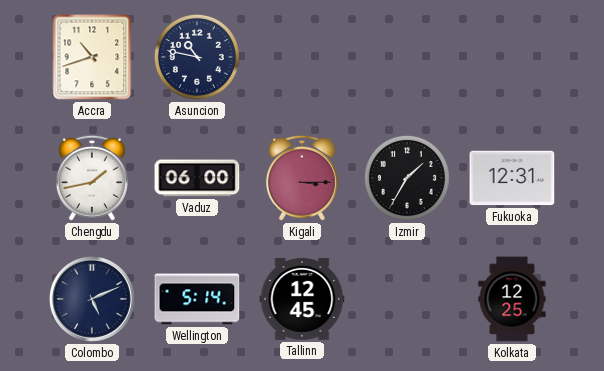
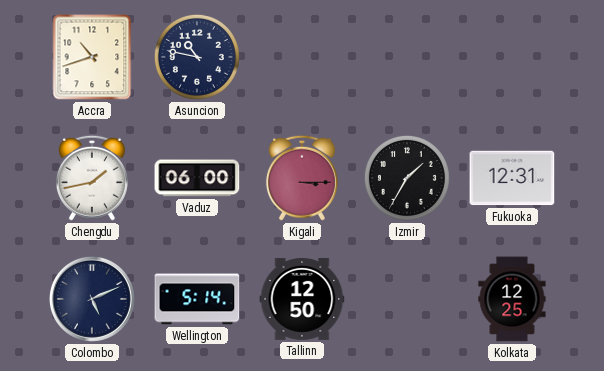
Tallinn: 12:45 -> 12:50 (302, 299)
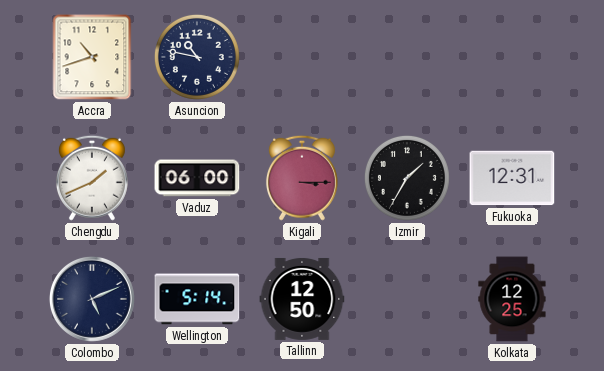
Chengdu: 1:43 -> 1:41 (92, 178)
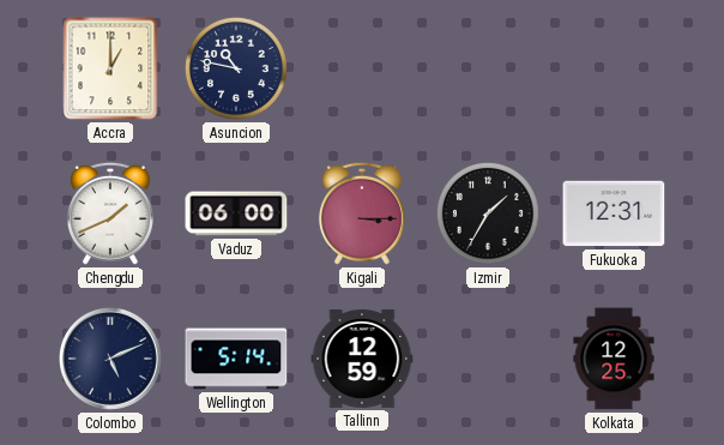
Accra: 10:42 -> 1:00 (110, 68)
Tallinn: 12:50 -> 12:59 (362, 359)
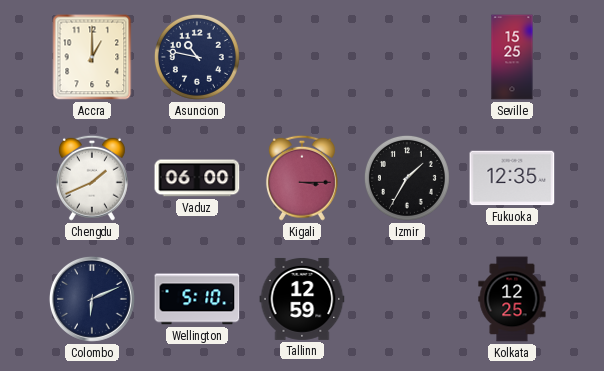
Seville: none -> 15:25 (512, 57)
Fukuoka: 12:31 -> 12:35 (512, 178)
Colombo: 5:11 -> 6:11 (92, 299)
Wellington: 5:14 -> 5:10 (197, 299)
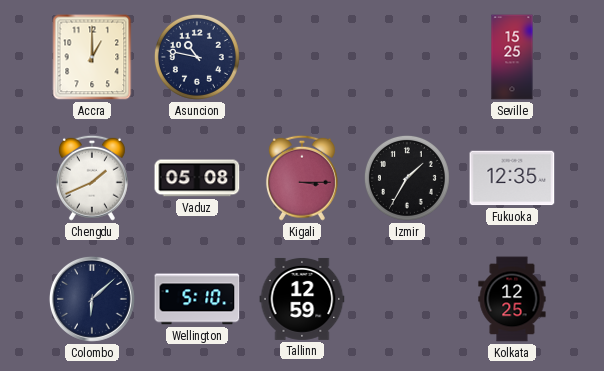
Vaduz: 06:00 -> 05:08 (197, 178)
Colombo: 6:11 -> 6:08 (92, 299)
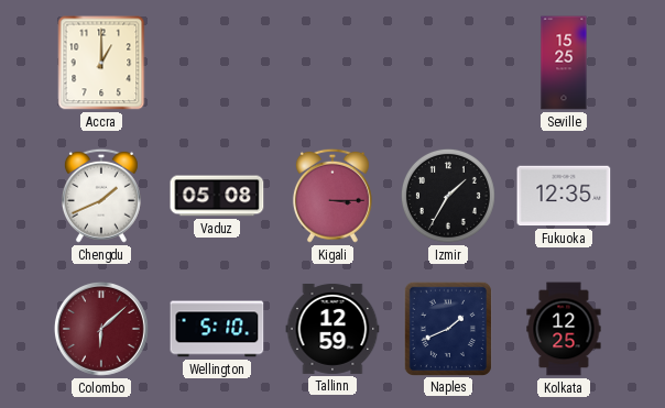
Asuncion: 10:47 -> none (197, 57)
Colombo dial: navy -> burgundy (101, 329)
Naples: none -> 1:41 (448, 328)
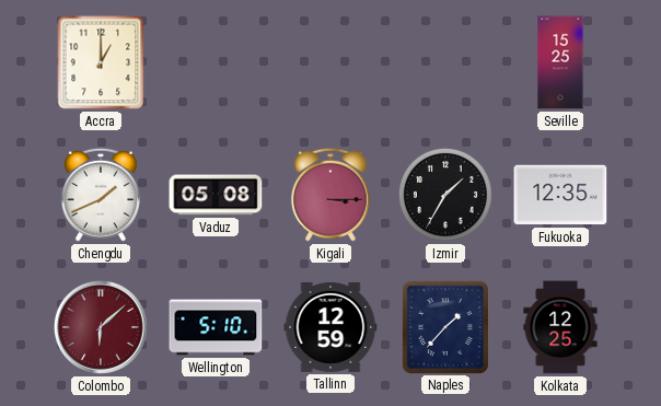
Naples: 1:41 -> 1:37 (445, 326)
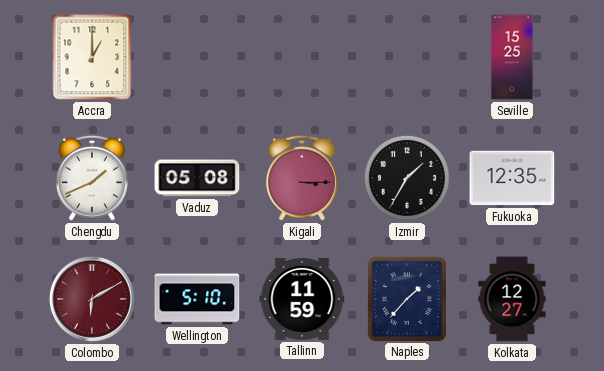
Colombo: 6:08 -> 6:10 (92, 299)
Tallinn: 12:59 -> 11:59 (302, 299)
Kolkata: 12:25 -> 12:27 (512, 299)
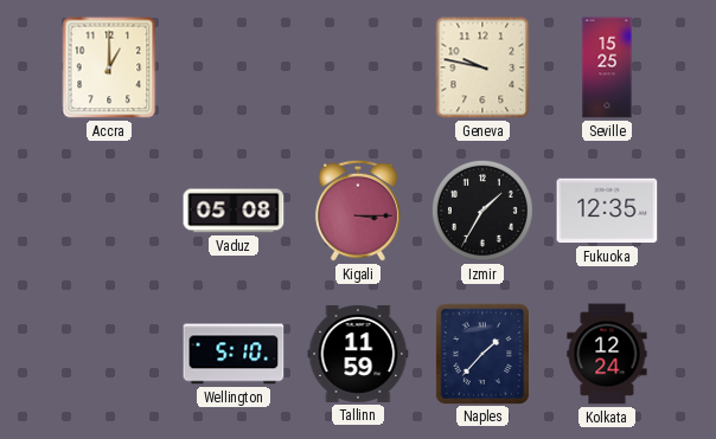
Geneva: none -> 9:47 (482, 67)
Chengdu: 1:41 -> none (92, 178)
Colombo: 6:10 -> none (92, 299)
Kolkata: 12:27 -> 12:24 (607, 354)
